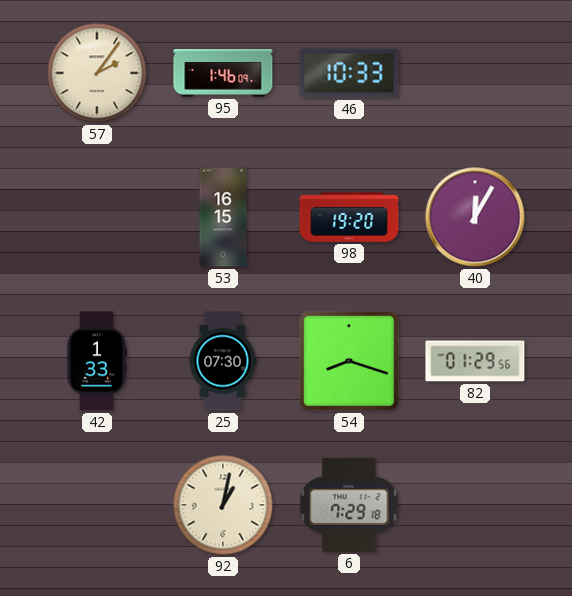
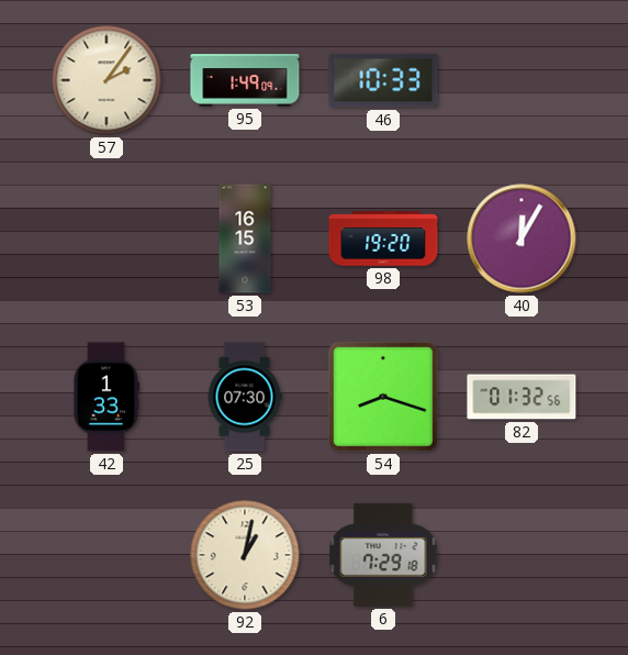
95: 1:46 -> 1:49 (245, 80)
82: 01:29 -> 01:32 (522, 397)
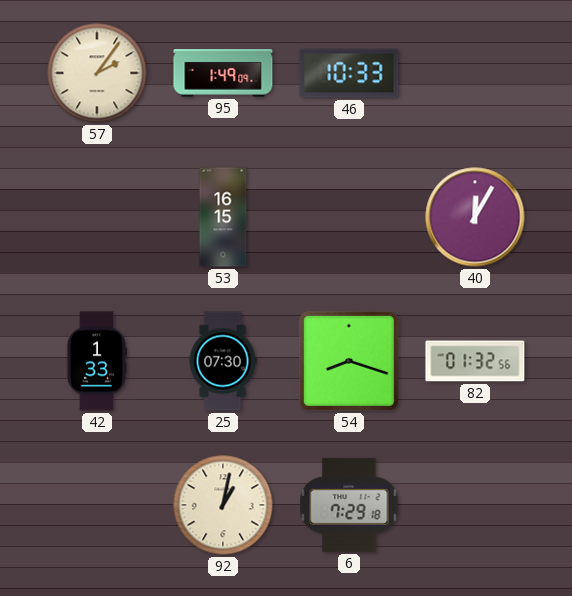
98: 19:20 -> none (383, 238)
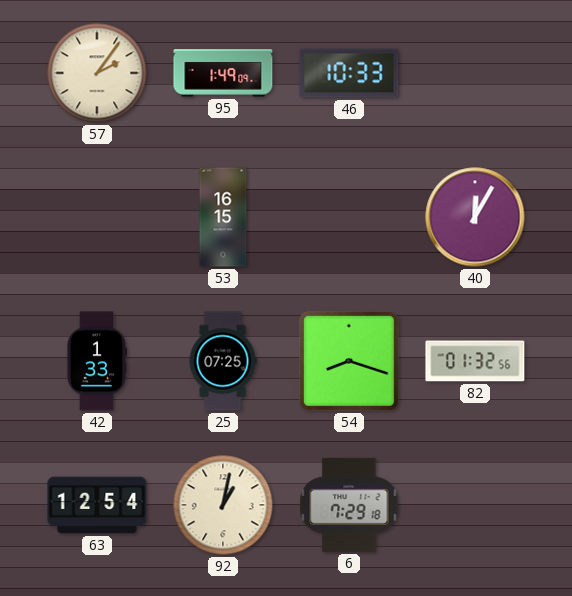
25: 07:30 -> 07:25 (223, 361)
63: none -> 12:54 (97, 505)
